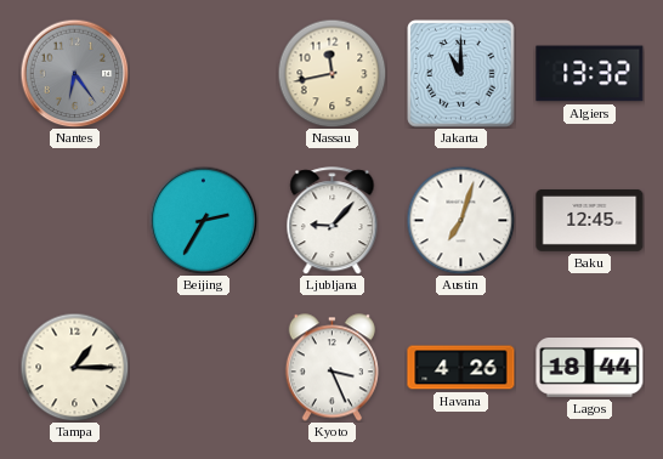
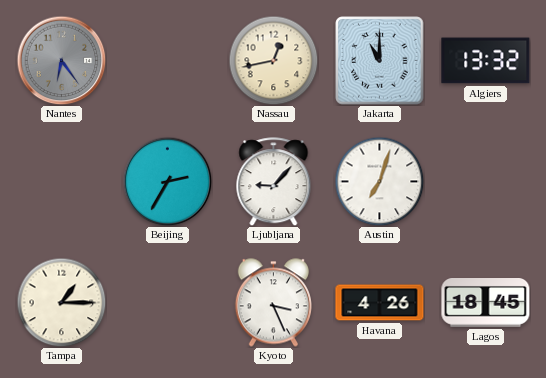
Nassau: 11:43 -> 12:43 (273, 60)
Baku: 12:45 -> none (590, 220)
Lagos: 18:44 -> 18:45 (486, 303)
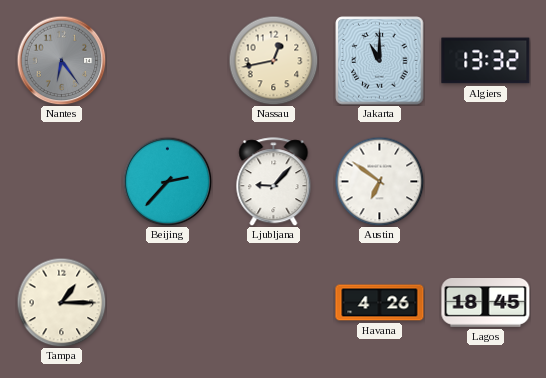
Beijing: 2:35 -> 2:37 (167, 181)
Austin: 7:03 -> 6:51 (379, 181)
Kyoto: 3:26 -> none (273, 303)
